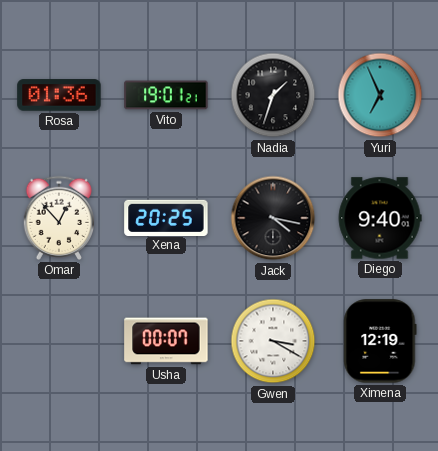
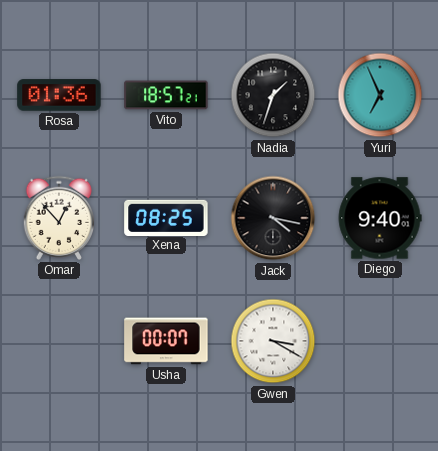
Vito: 19:01 -> 18:57 (166, 95)
Xena: 20:25 -> 08:25 (166, 217)
Ximena: 12:19 -> none (380, 341)
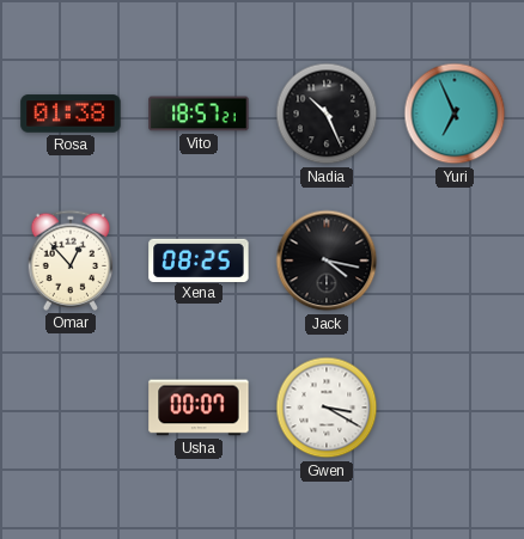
Rosa: 01:36 -> 01:38 (71, 114)
Nadia: 1:33 -> 10:26 (327, 114)
Diego: 9:40 -> none (380, 218)
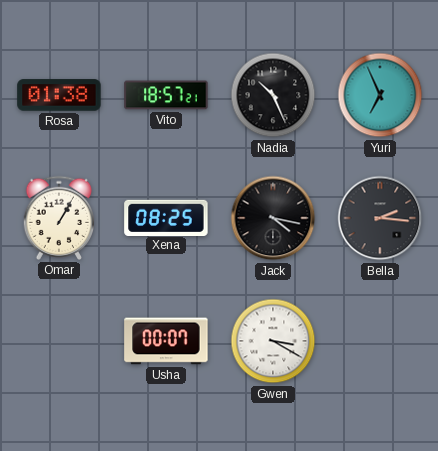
Omar: 12:53 -> 1:05 (59, 218)
Bella: none -> 2:16 (380, 218)
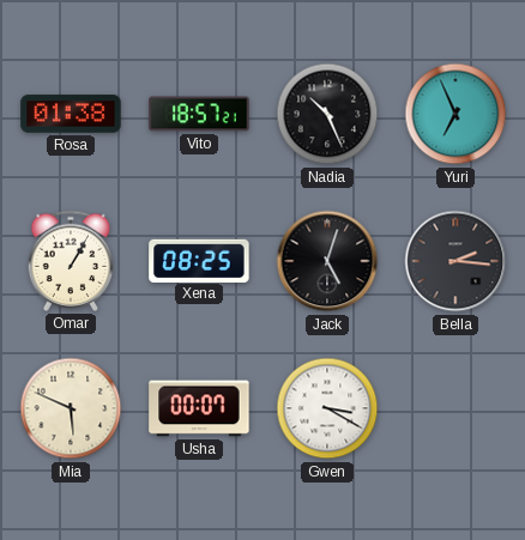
Jack: 4:17 -> 5:03 (327, 261)
Mia: none -> 5:49 (71, 408)
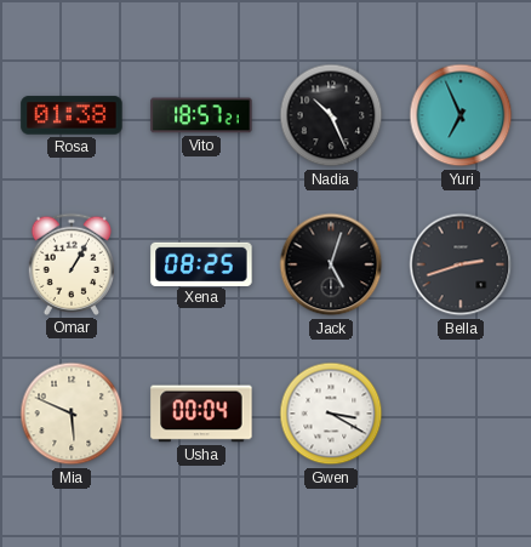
Bella: 2:16 -> 2:42 (461, 264)
Usha: 00:07 -> 00:04 (201, 414)
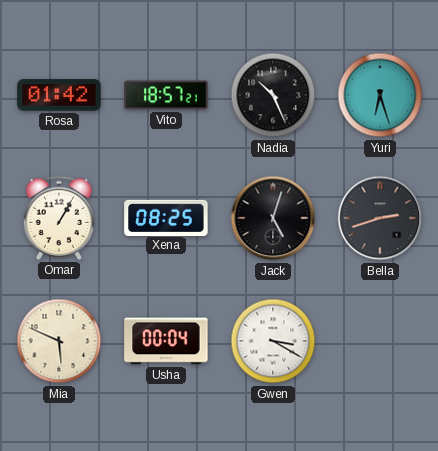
Rosa: 01:38 -> 01:42 (59, 95)
Yuri: 6:56 -> 6:27 (380, 95)
